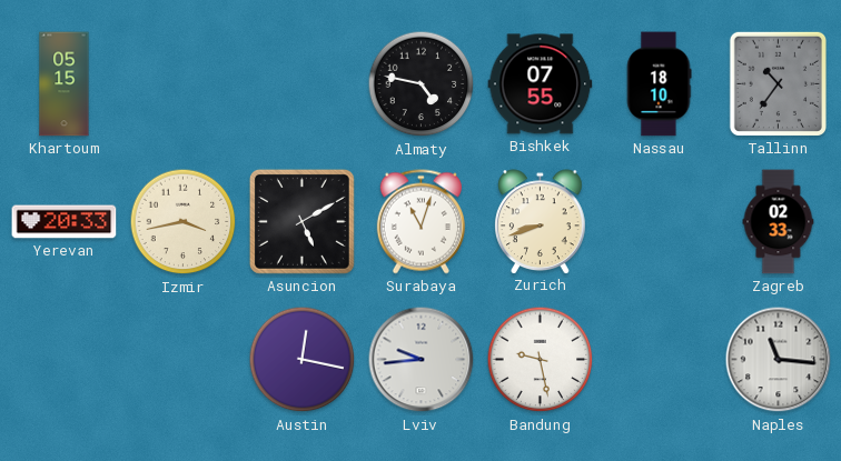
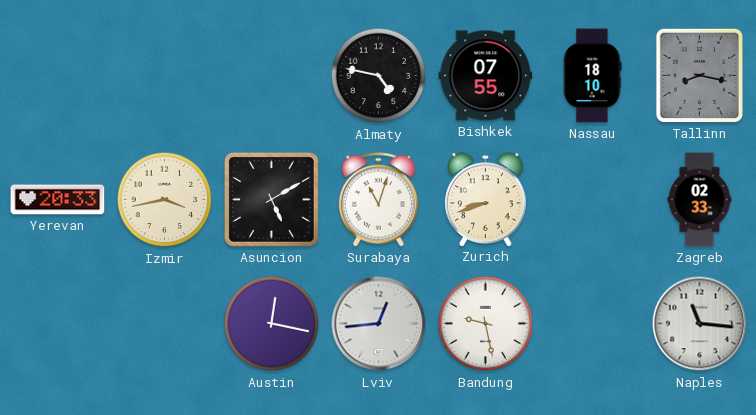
Khartoum: 05:15 -> none (65, 84)
Tallinn: 10:36 -> 8:17 (699, 75)
Lviv: 9:44 -> 12:44 (379, 324)
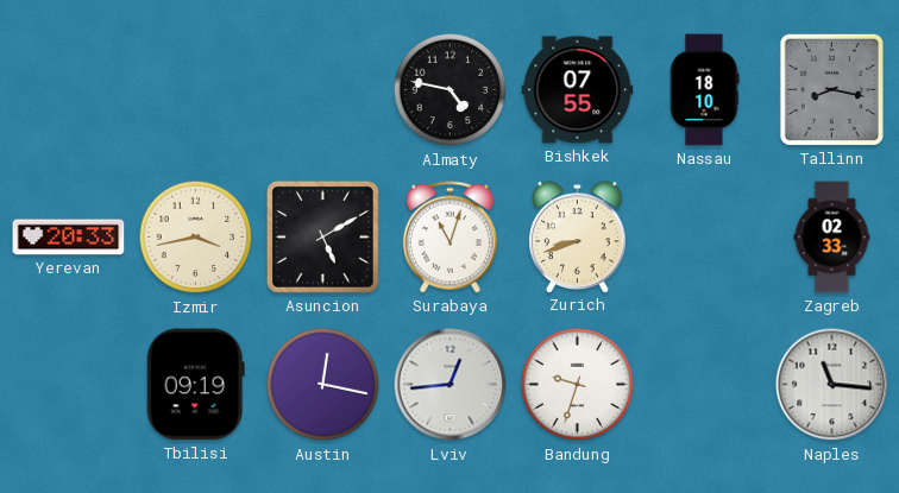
Tbilisi: none -> 09:19 (195, 385)
Bandung: 9:28 -> 9:33 (578, 385)
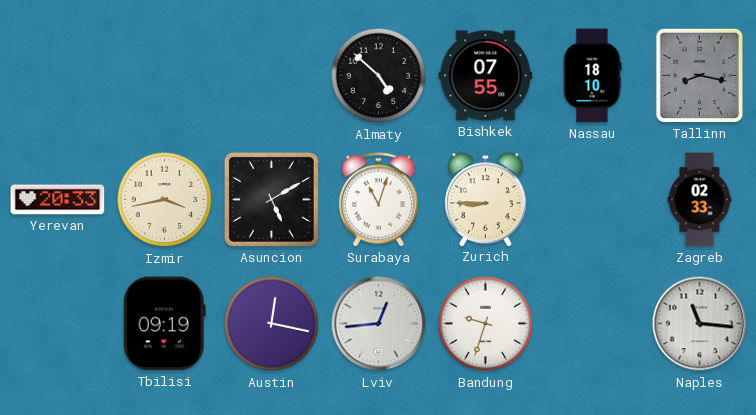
Almaty: 4:47 -> 4:52 (379, 76)
Zurich: 8:42 -> 8:45 (486, 199)
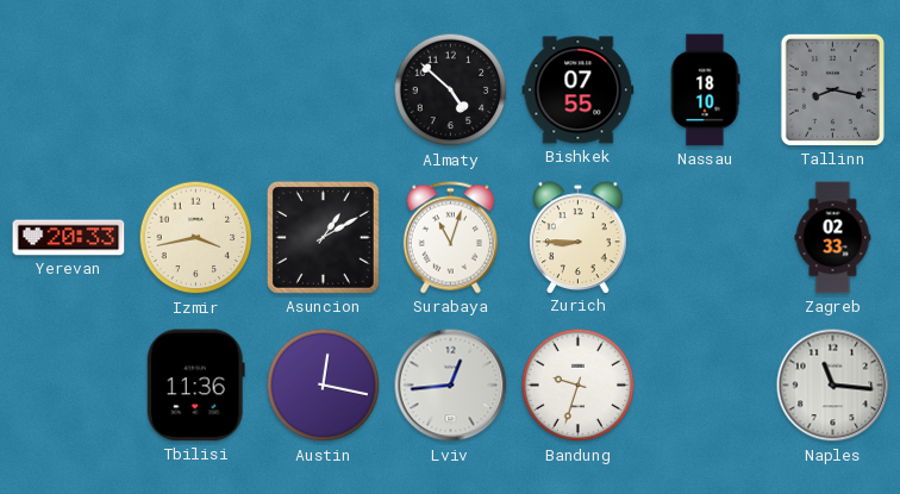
Asuncion: 5:10 -> 1:10 (323, 237)
Tbilisi: 09:19 -> 11:36 (195, 386)
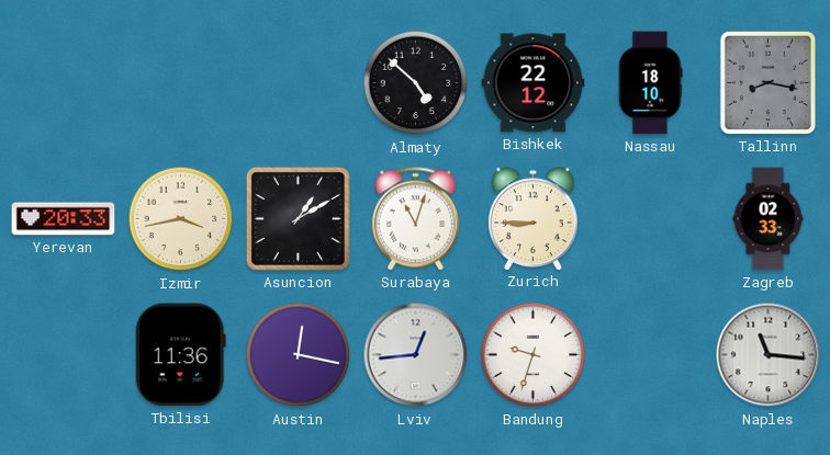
Bishkek: 07:55 -> 22:12 (534, 83)
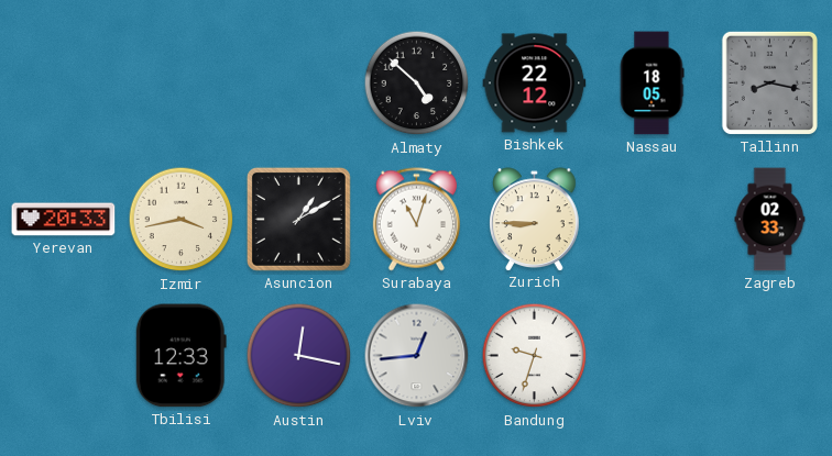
Nassau: 18:10 -> 18:05 (652, 84)
Tbilisi: 11:36 -> 12:33 (180, 356)
Naples: 11:16 -> none (769, 355)
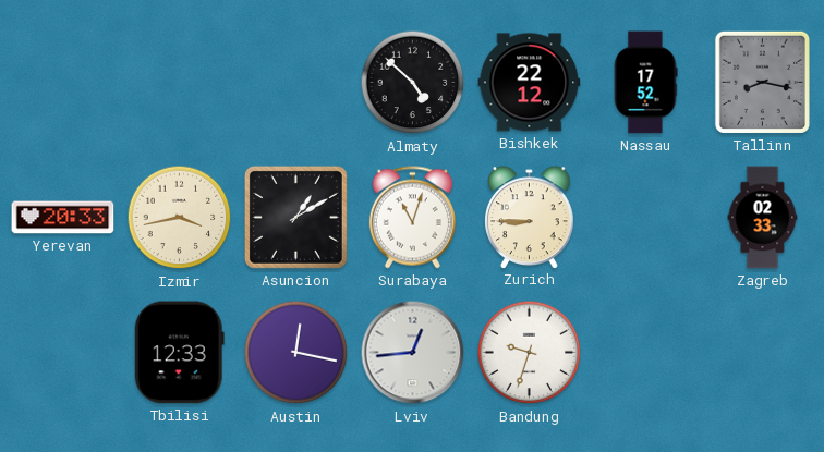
Nassau: 18:05 -> 17:52 (645, 83)
